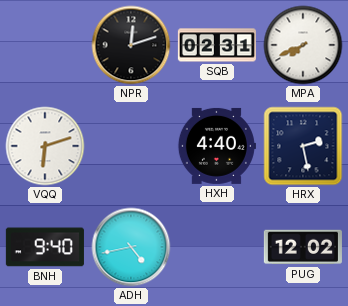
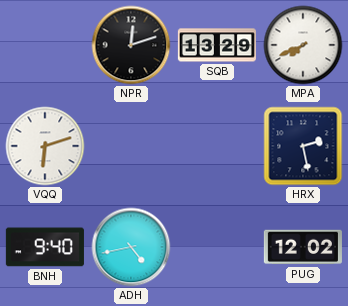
SQB: 02:31 -> 13:29 (217, 45)
HXH: 4:40 -> none (216, 146)
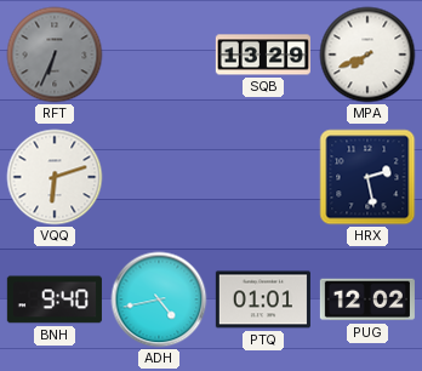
RFT: none -> 6:34 (55, 55)
NPR: 12:12 -> none (131, 45)
PTQ: none -> 01:01 (263, 299)
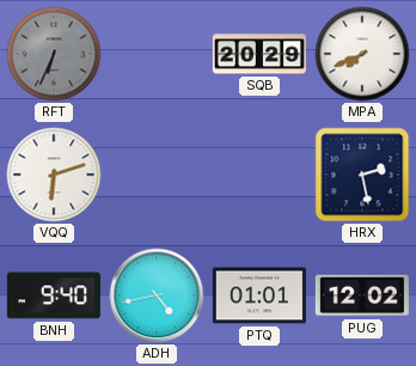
SQB: 13:29 -> 20:29 (259, 54)
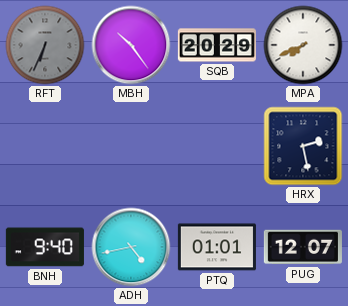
MBH: none -> 10:24 (131, 45)
VQQ: 6:12 -> none (54, 175)
PUG: 12:02 -> 12:07 (303, 247)
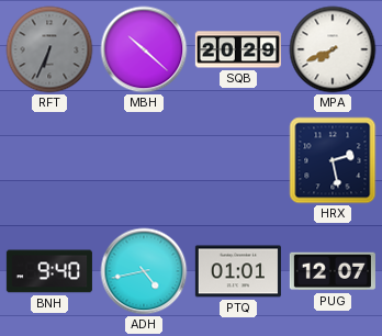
MBH: 10:24 -> 10:22 (144, 49)
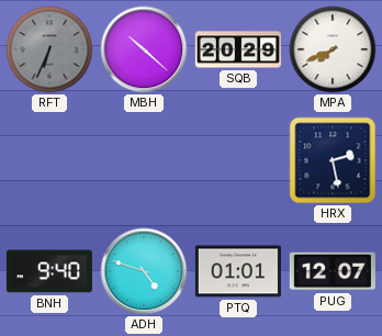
ADH: 4:43 -> 4:48 (144, 271)
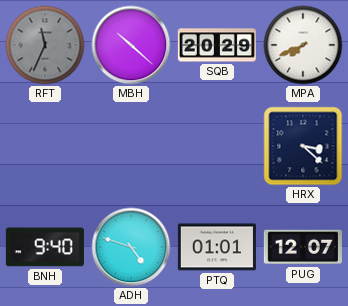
RFT: 6:34 -> 11:34 (45, 45)
HRX: 2:28 -> 3:22 (303, 146)
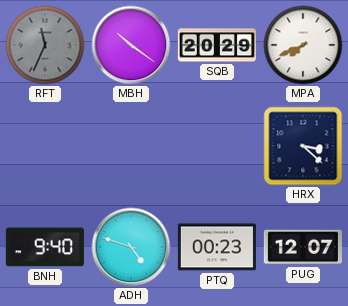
MBH: 10:22 -> 10:21 (131, 45)
PTQ: 01:01 -> 00:23 (217, 247)
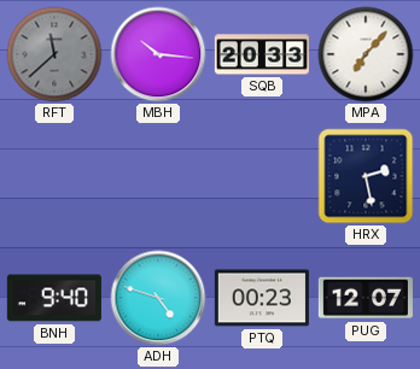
RFT: 11:34 -> 11:38 (54, 54)
MBH: 10:21 -> 10:16 (158, 54)
SQB: 20:29 -> 20:33 (262, 54)
MPA: 7:41 -> 7:07 (366, 54)
HRX: 3:22 -> 2:28 (366, 176)
